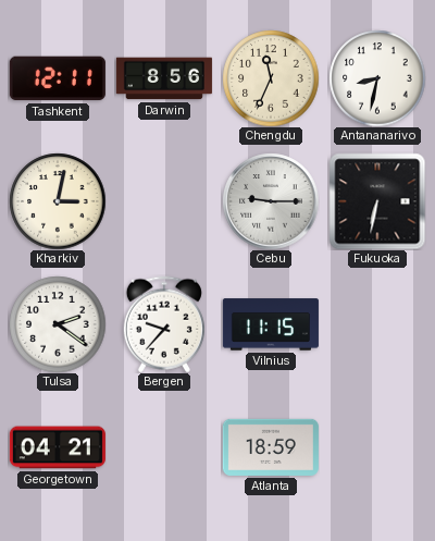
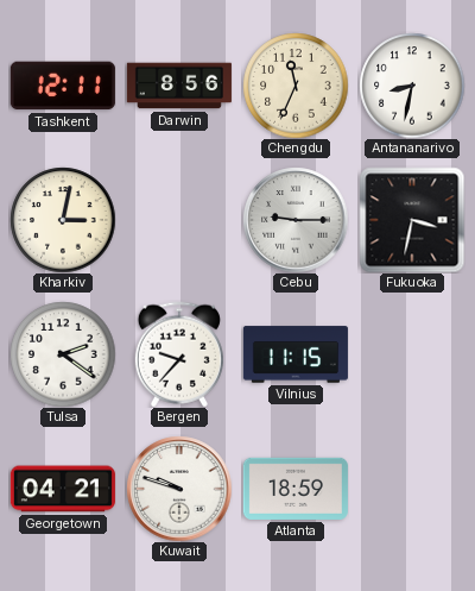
Fukuoka: 6:32 -> 3:32 (412, 220)
Kuwait: none -> 9:48 (179, 489)
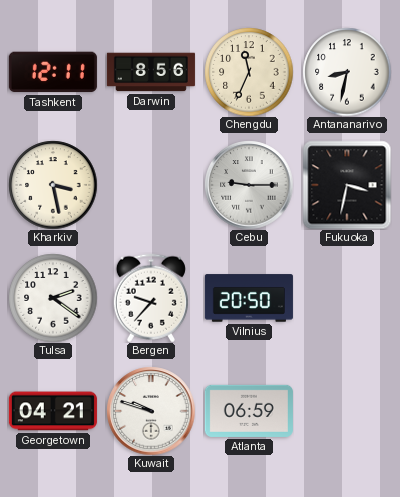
Kharkiv: 3:02 -> 3:28 (53, 185)
Vilnius: 11:15 -> 20:50 (249, 298)
Atlanta: 18:59 -> 06:59 (249, 411)
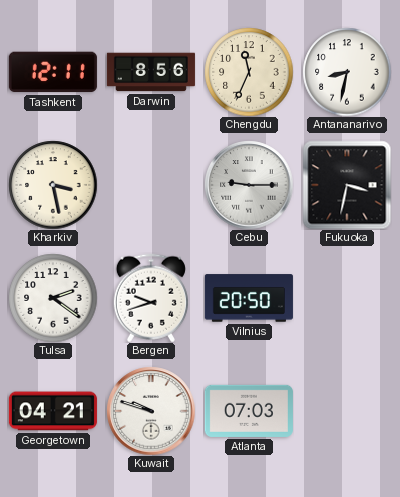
Bergen: 9:37 -> 9:42 (151, 298)
Atlanta: 06:59 -> 07:03 (249, 411)
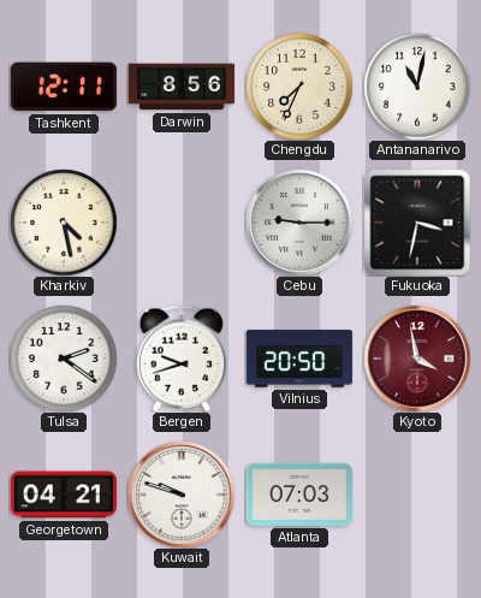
Chengdu: 11:34 -> 7:34 (299, 87)
Antananarivo: 8:32 -> 11:02 (417, 87)
Kharkiv: 3:28 -> 4:28 (64, 223)
Kyoto: none -> 3:58 (417, 359)
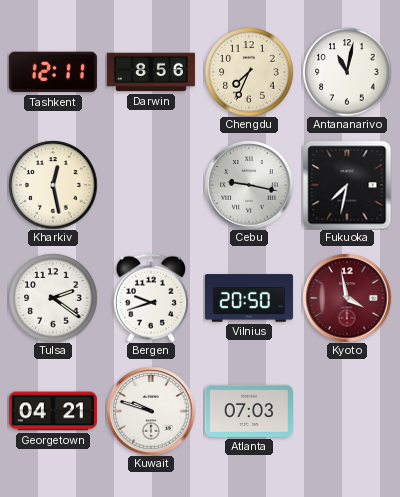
Kharkiv: 4:28 -> 12:28 (53, 185)
Cebu: 9:15 -> 9:17 (249, 185)
Fukuoka: 3:32 -> 7:32 (347, 185)
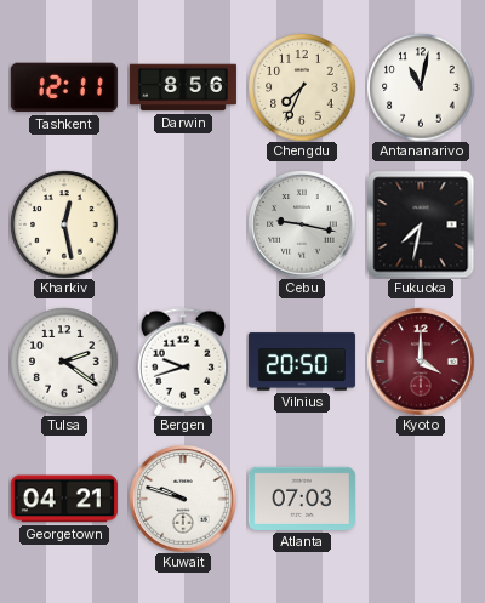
Kyoto: 3:58 -> 4:00 (421, 362)
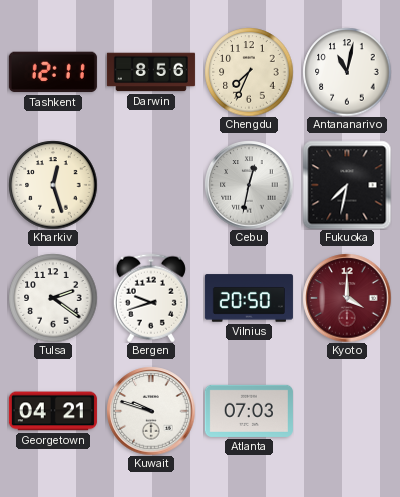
Kharkiv: 12:28 -> 12:27 (53, 185)
Cebu: 9:17 -> 12:32 (249, 185)
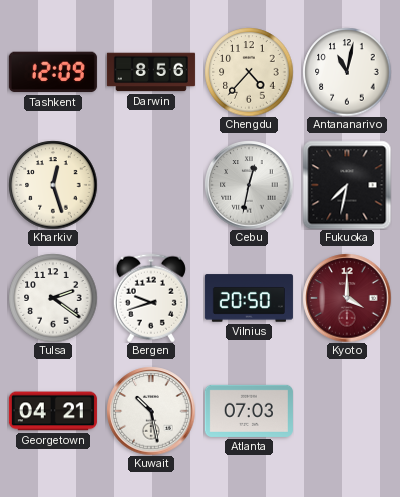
Tashkent: 12:11 -> 12:09 (53, 72)
Chengdu: 7:34 -> 4:37 (249, 72)
Kuwait: 9:48 -> 10:28 (151, 411)
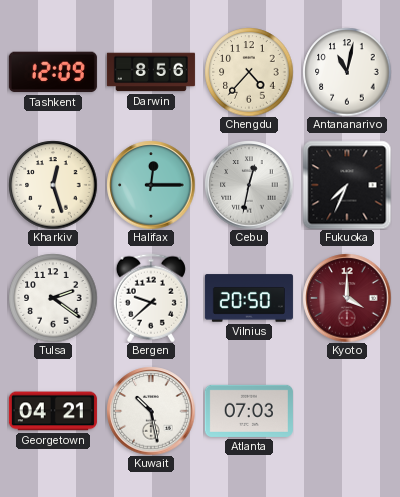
Halifax: none -> 12:15 (151, 185)
Fukuoka: 7:32 -> 7:34 (347, 185)
Bergen: 9:42 -> 9:38 (151, 298)
